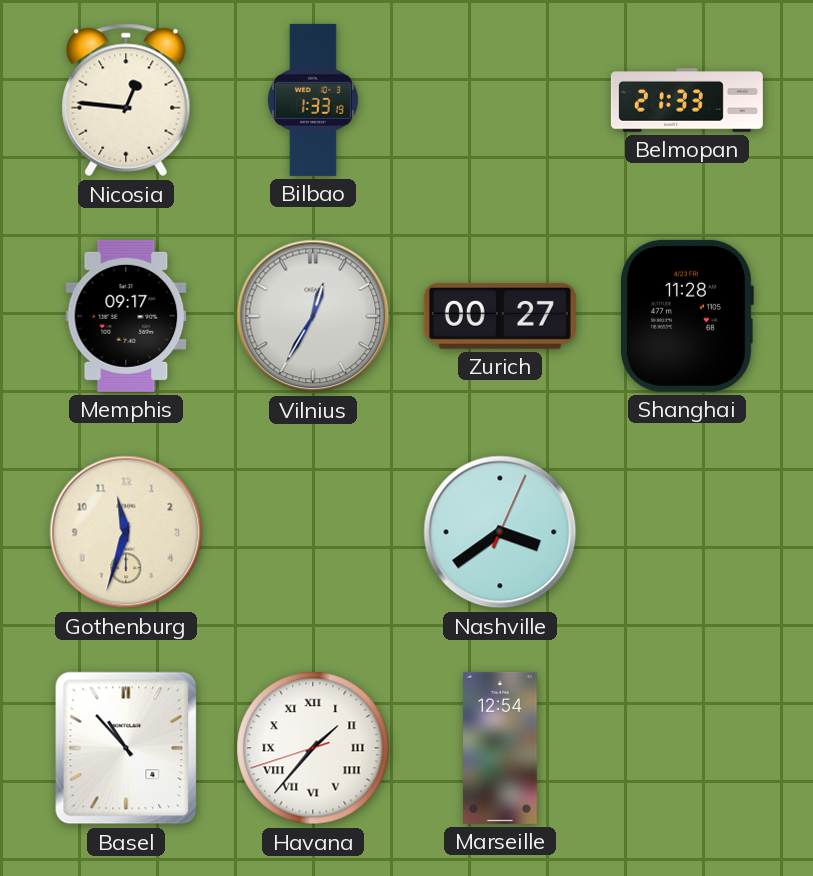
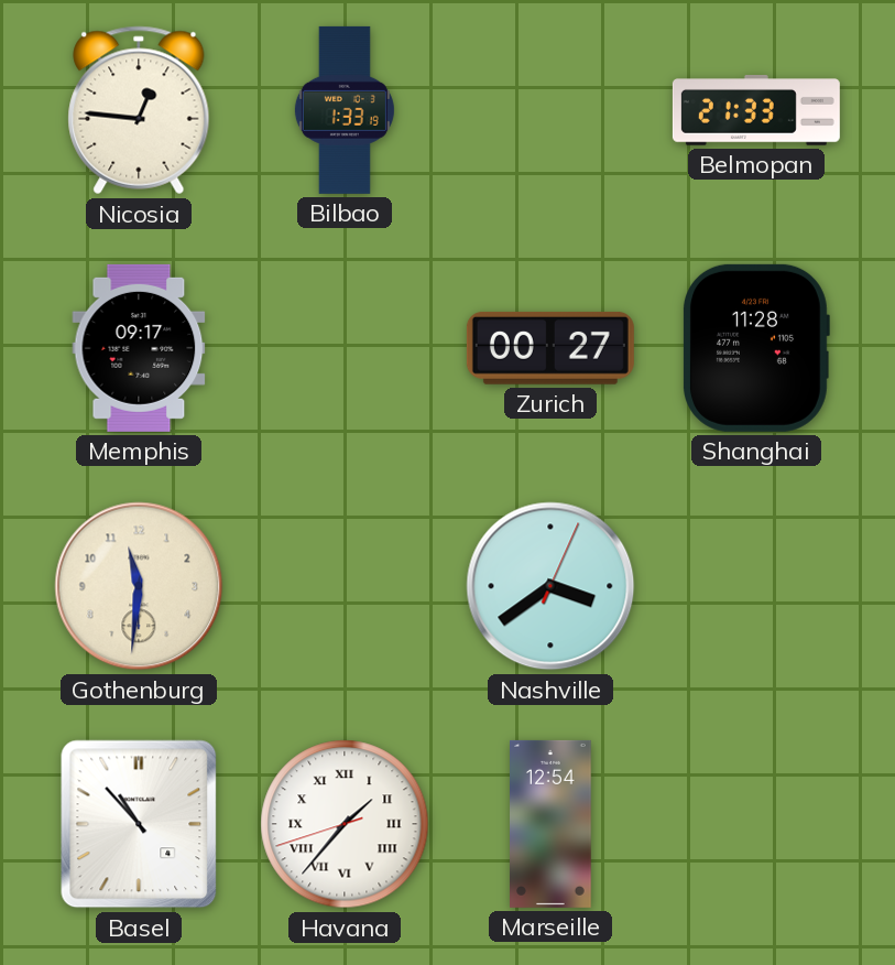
Vilnius: 12:35 -> none (313, 316)
Gothenburg: 11:33 -> 11:31 (139, 586)
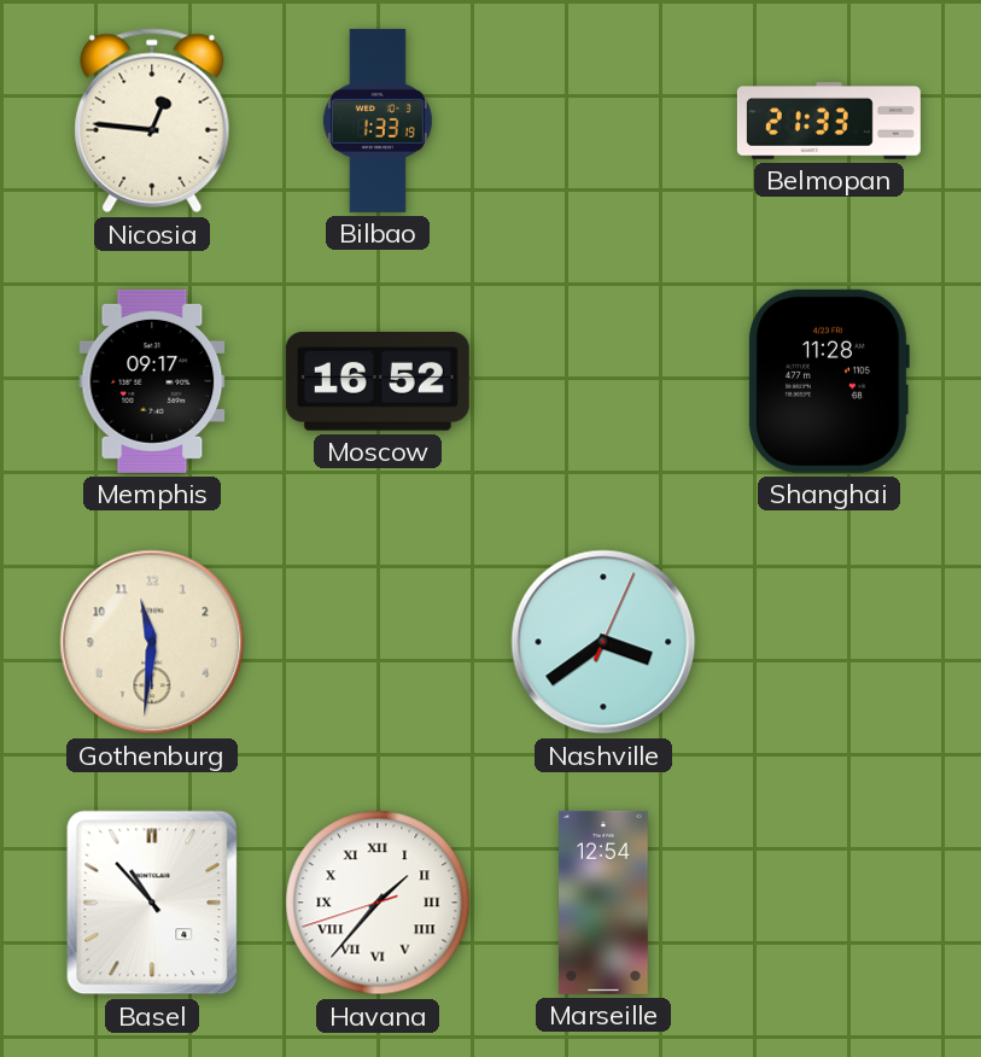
Moscow: none -> 16:52 (378, 382)
Zurich: 00:27 -> none (550, 348)
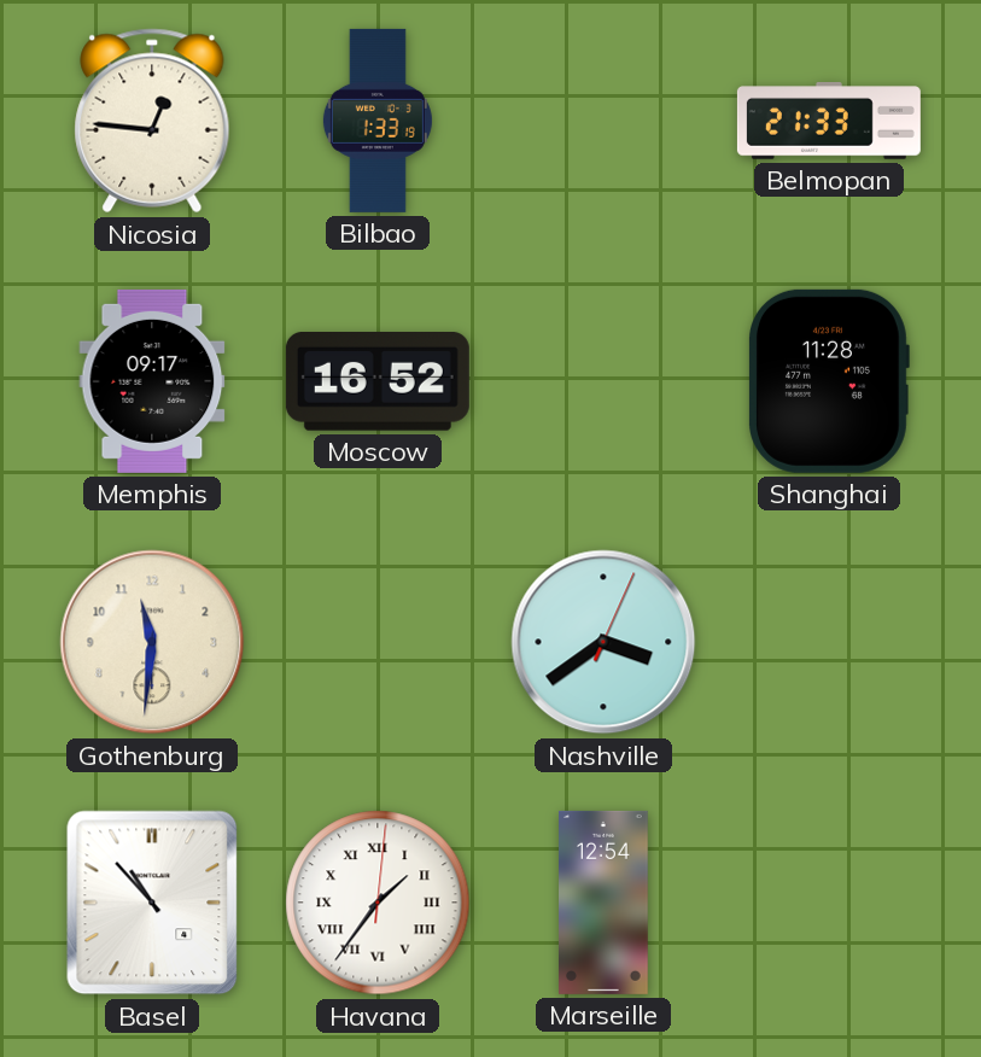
Havana: 1:36:42 -> 1:36:01 (378, 903)
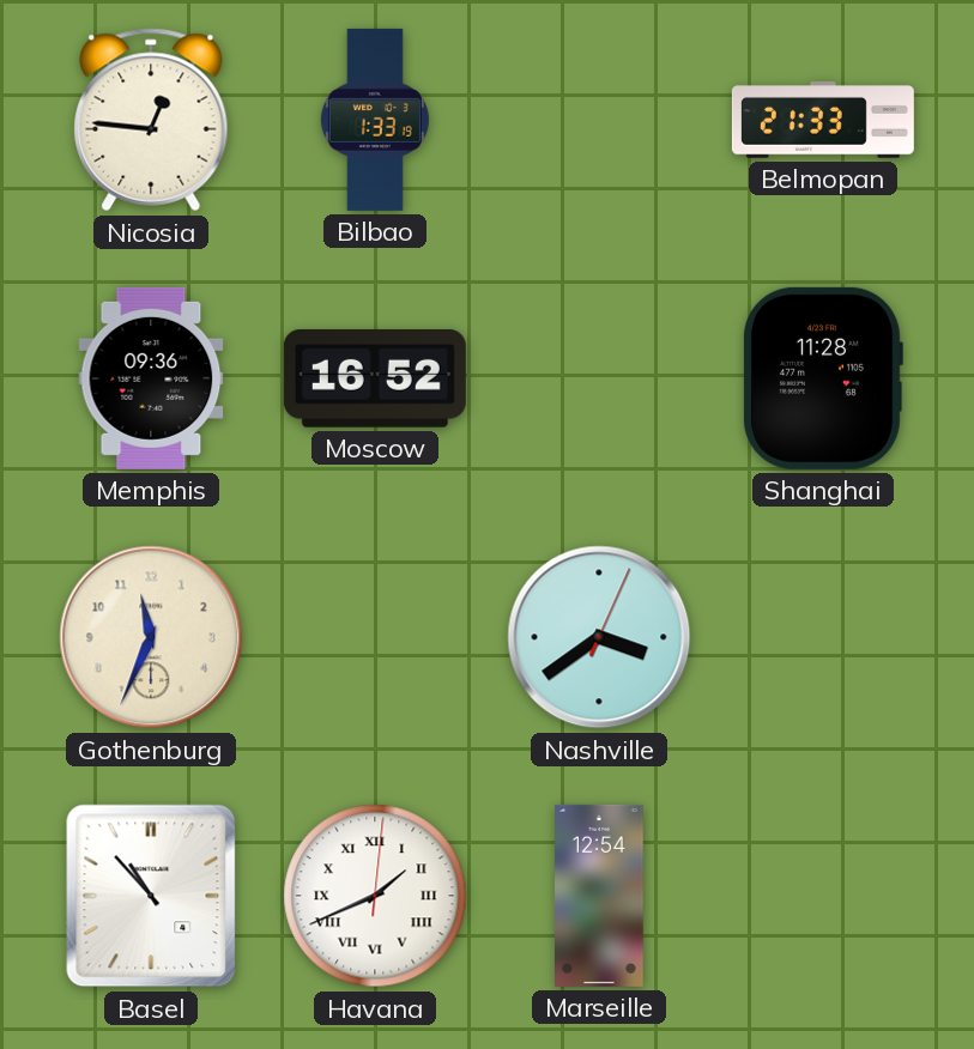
Memphis: 09:17 -> 09:36 (151, 378)
Gothenburg: 11:31 -> 11:34 (151, 637)
Havana: 1:36 -> 1:41 (375, 896)
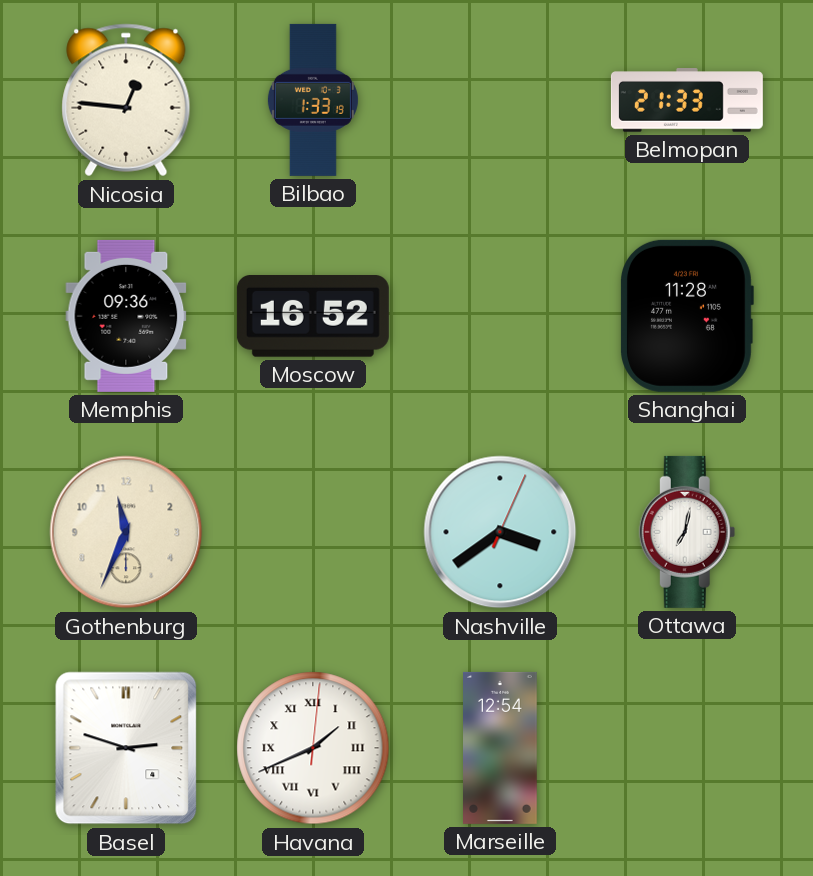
Ottawa: none -> 7:02 (687, 532)
Basel: 10:53 -> 2:48 (126, 748)
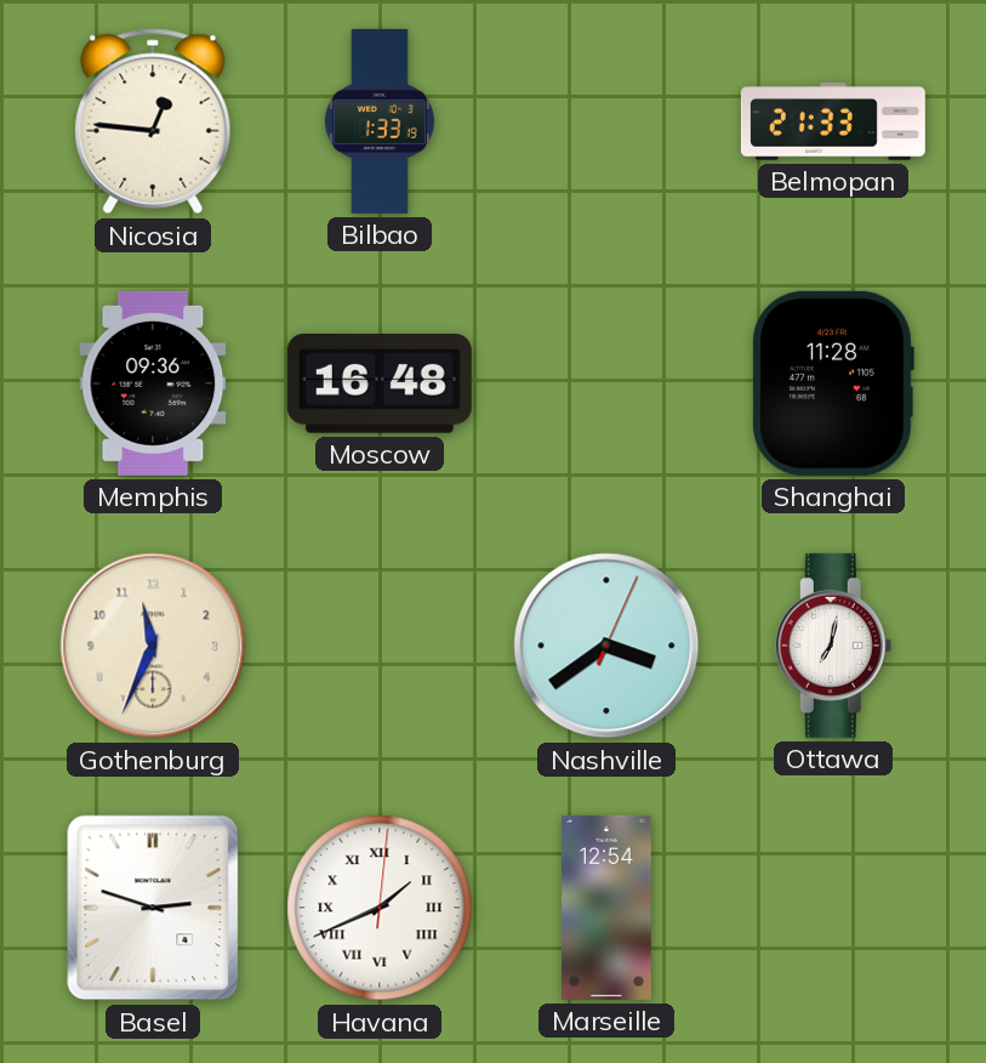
Moscow: 16:52 -> 16:48 (380, 385)
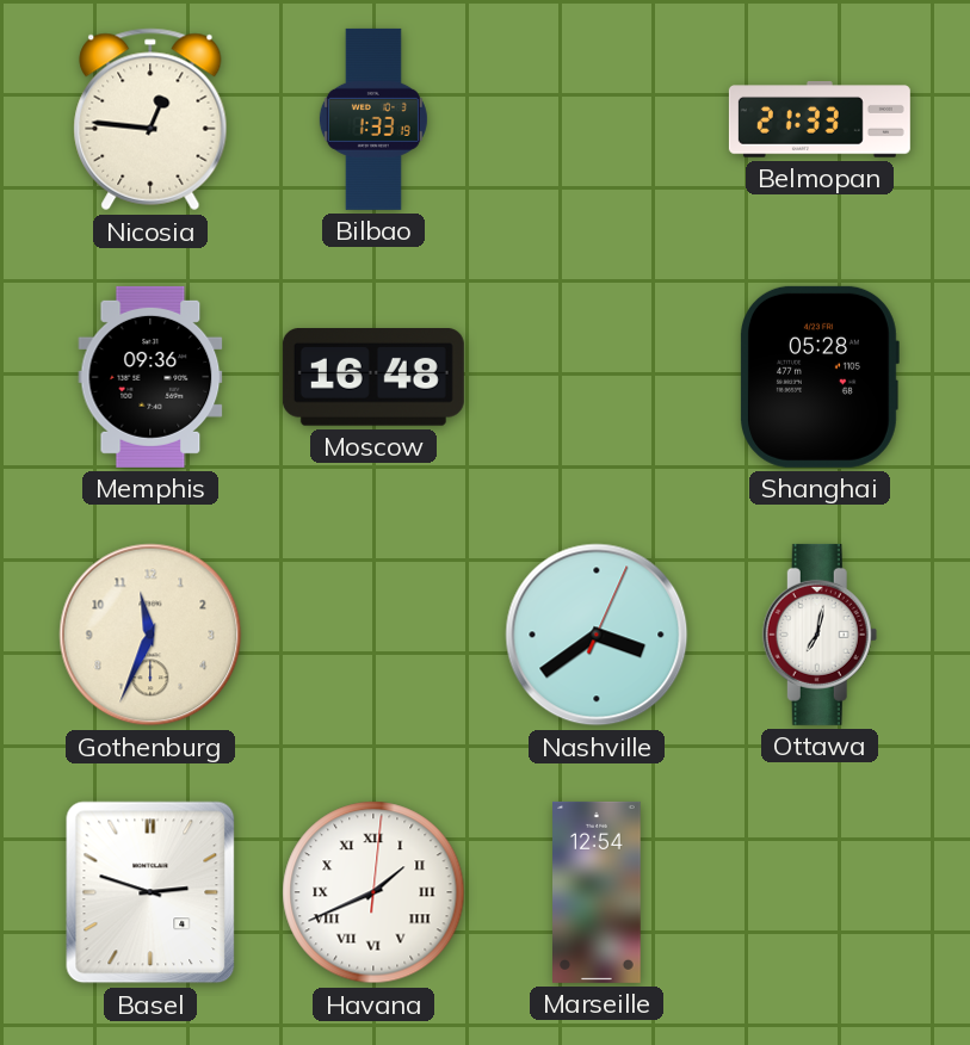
Shanghai: 11:28 -> 05:28 (820, 377)
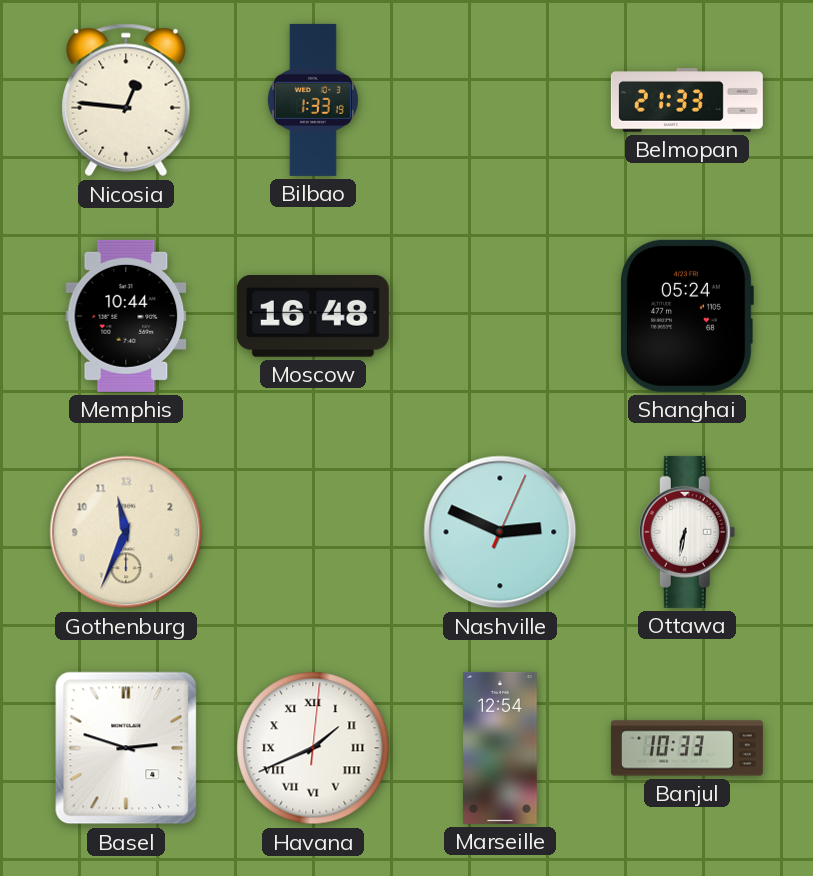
Memphis: 09:36 -> 10:44 (126, 316)
Shanghai: 05:28 -> 05:24 (687, 316)
Nashville: 3:39 -> 2:49 (500, 532)
Ottawa: 7:02 -> 6:32 (687, 532)
Banjul: none -> 10:33 (687, 748)
